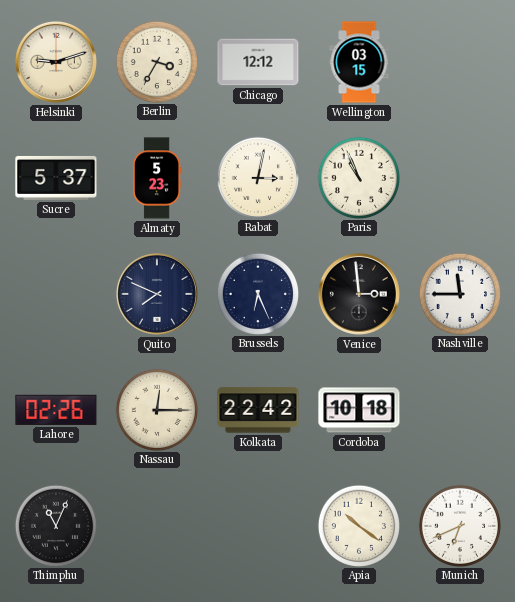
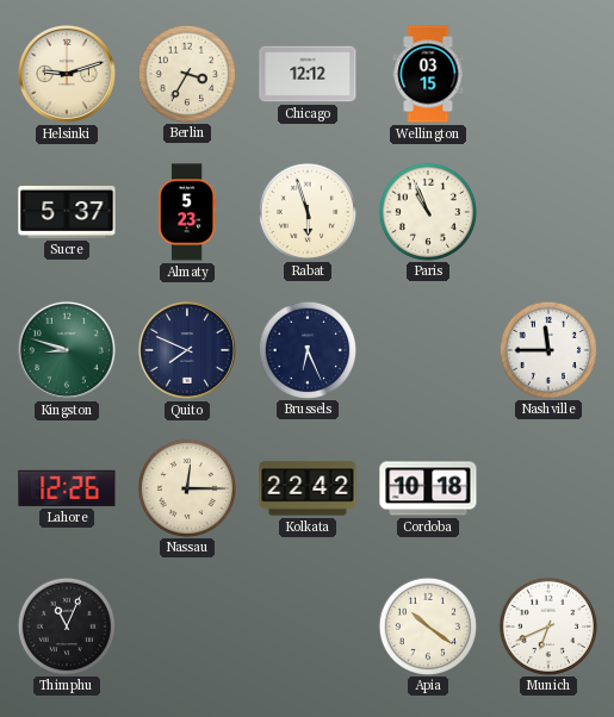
Rabat: 3:02 -> 5:57 (306, 211)
Kingston: none -> 8:48 (67, 350)
Venice: 2:59 -> none (359, 294)
Lahore: 02:26 -> 12:26 (67, 488)
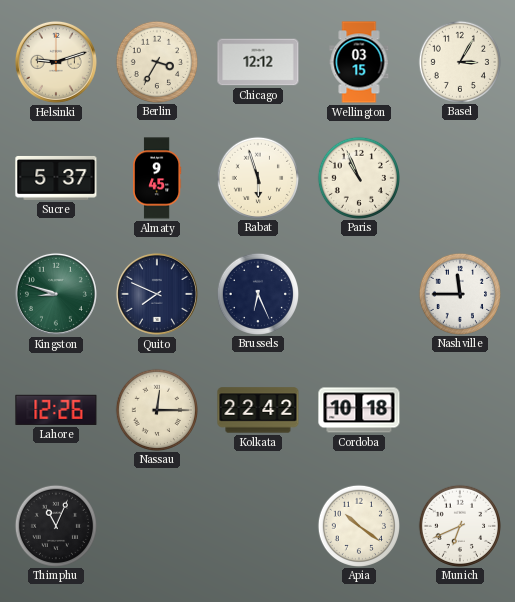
Basel: none -> 3:05 (459, 61)
Almaty: 5:23 -> 9:45 (157, 178)
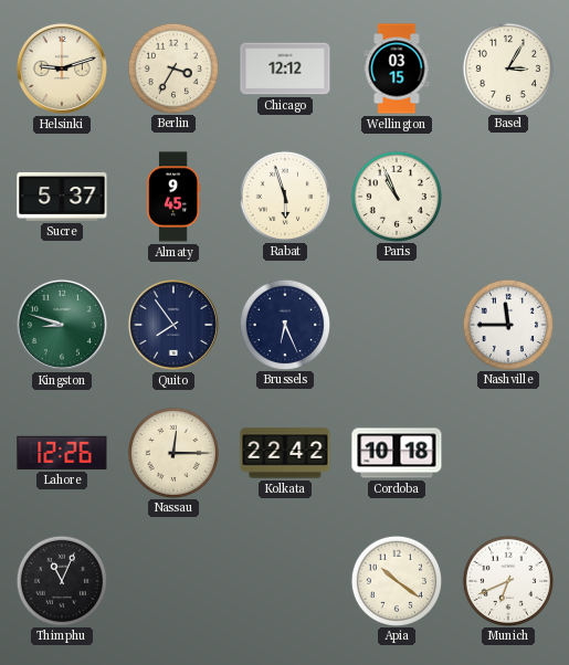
Quito: 7:49 -> 7:54 (173, 325)
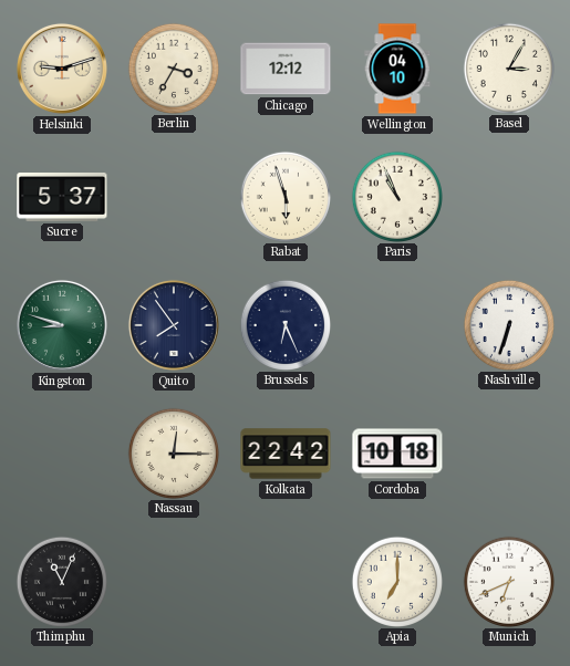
Wellington: 03:15 -> 04:10 (397, 69)
Almaty: 9:45 -> none (173, 197)
Nashville: 11:45 -> 6:33 (508, 324)
Lahore: 12:26 -> none (62, 453)
Apia: 10:21 -> 7:00 (396, 581)
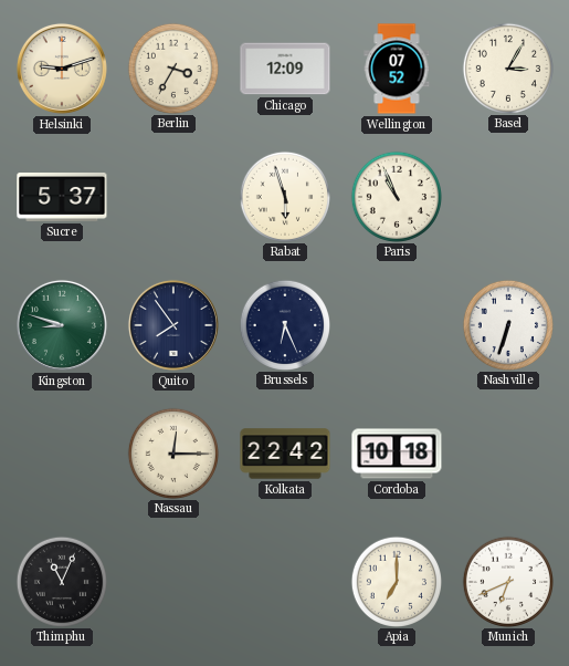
Chicago: 12:12 -> 12:09 (285, 69)
Wellington: 04:10 -> 07:52 (397, 69)
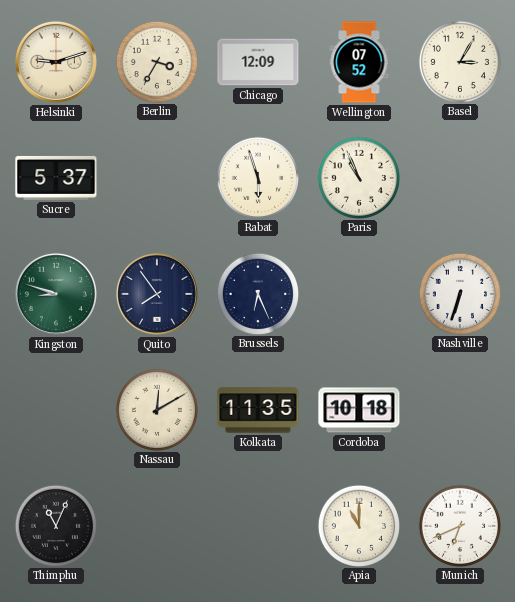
Nassau: 12:15 -> 12:10 (156, 409)
Kolkata: 22:42 -> 11:35 (258, 410)
Apia: 7:00 -> 11:00 (358, 525)
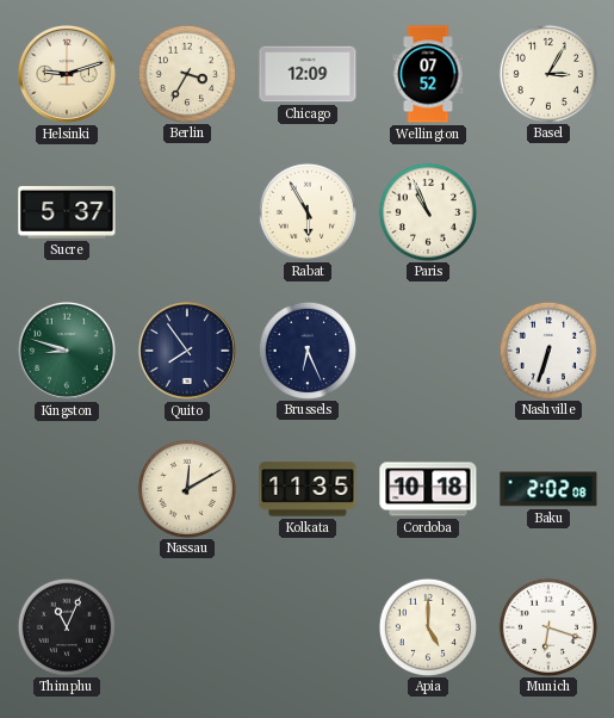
Rabat: 5:57 -> 5:55 (306, 211)
Baku: none -> 2:02 (548, 489)
Apia: 11:00 -> 5:00 (427, 626)
Munich: 6:41 -> 6:18 (547, 626)
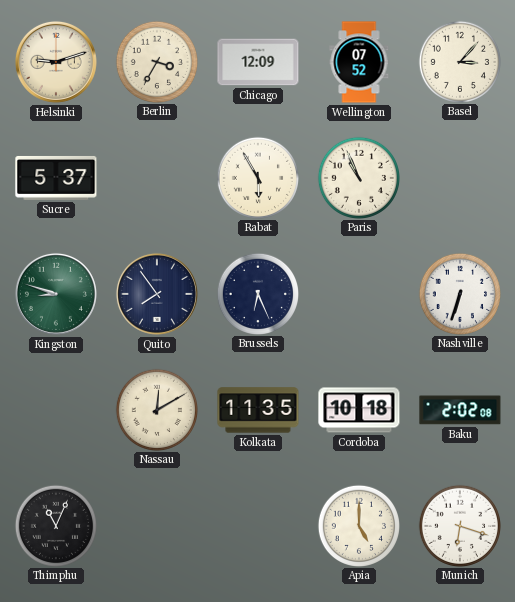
Basel: 3:05 -> 3:07 (459, 61)
